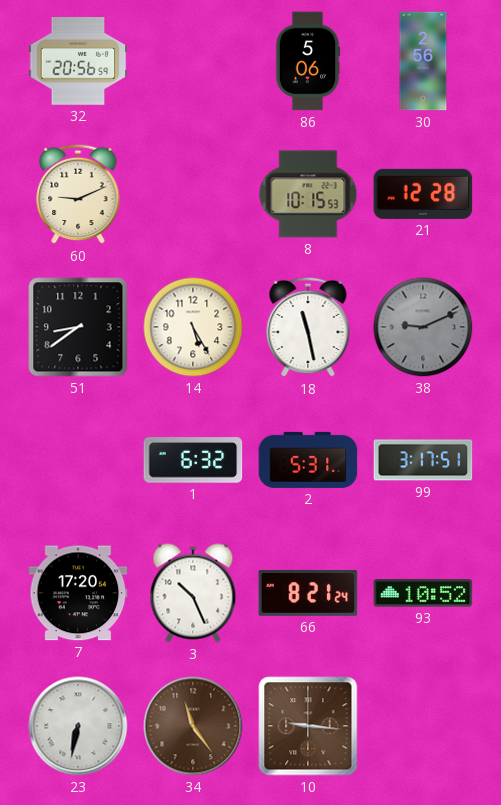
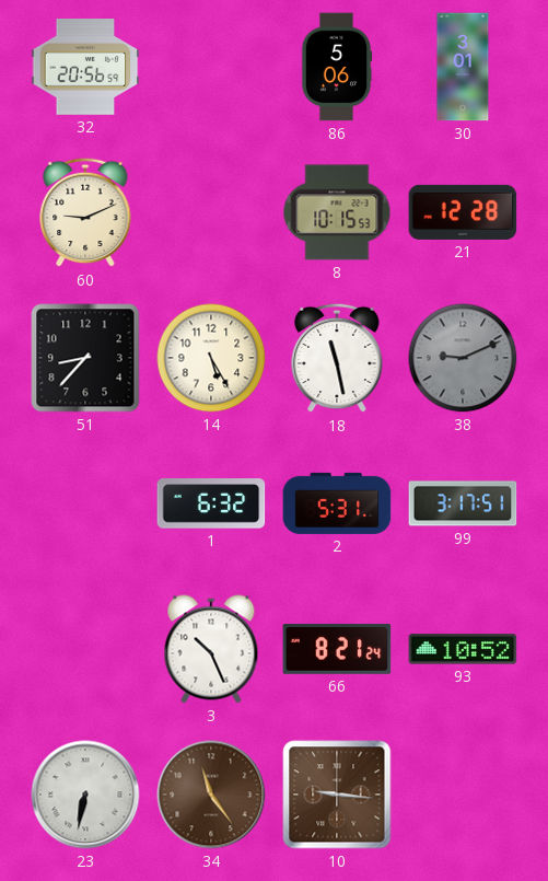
30: 2:56 -> 3:01 (463, 67)
51: 8:39 -> 8:37 (85, 358)
7: 17:20 -> none (78, 593)
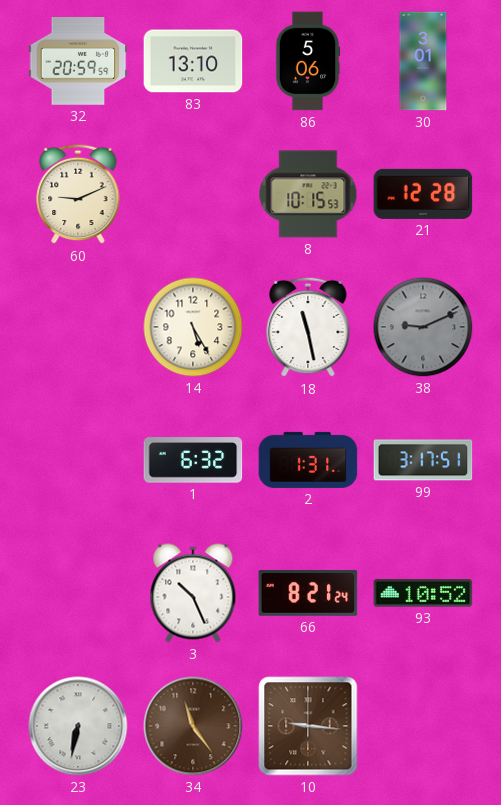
32: 20:56 -> 20:59 (78, 61)
83: none -> 13:10 (193, 61)
51: 8:37 -> none (85, 358)
2: 5:31 -> 1:31 (308, 460)
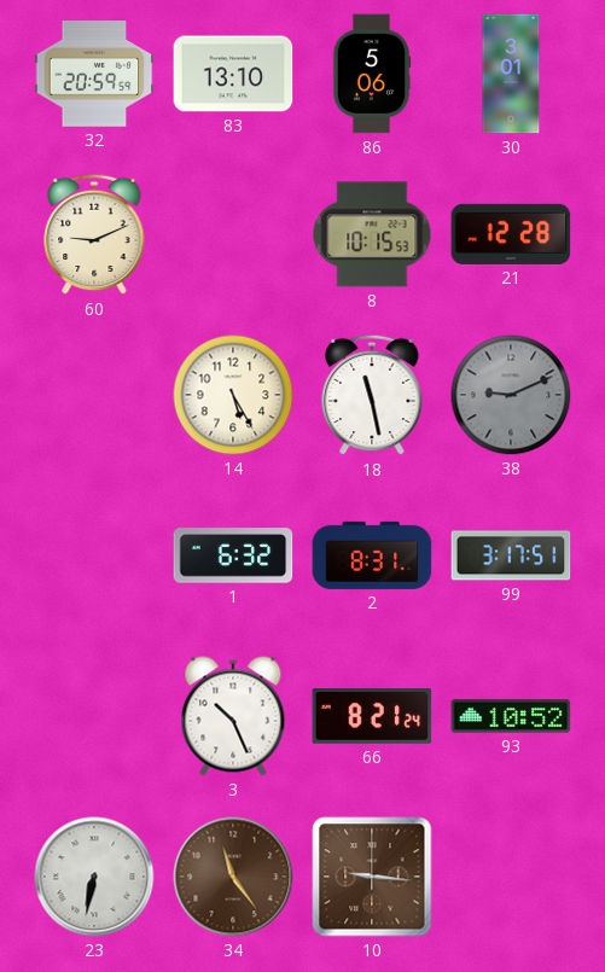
2: 1:31 -> 8:31 (372, 555)
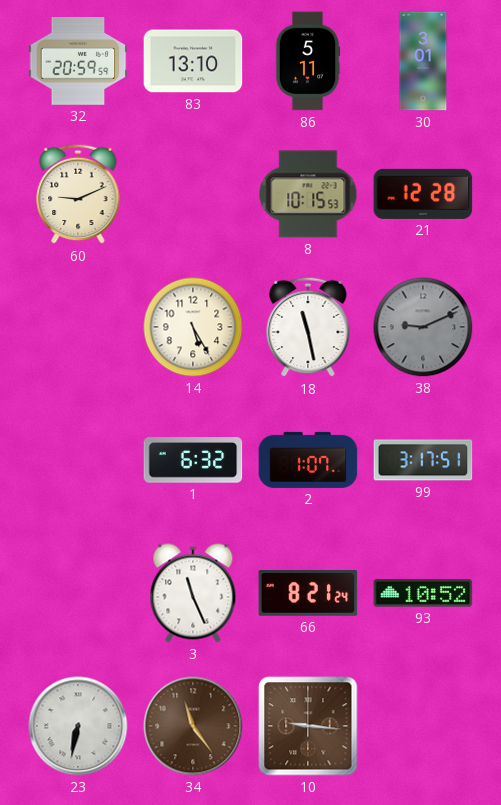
86: 5:06 -> 5:11 (308, 61)
2: 8:31 -> 1:07 (308, 460)
3: 10:26 -> 11:26 (193, 593)
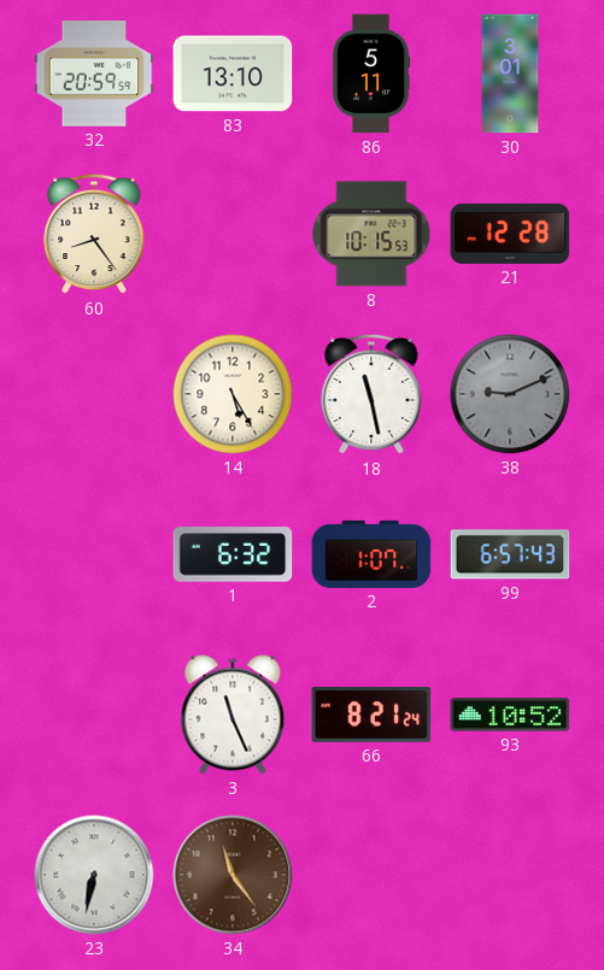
60: 9:11 -> 8:24 (94, 234)
99: 3:17 -> 6:57 (510, 554)
10: 9:16 -> none (308, 726)
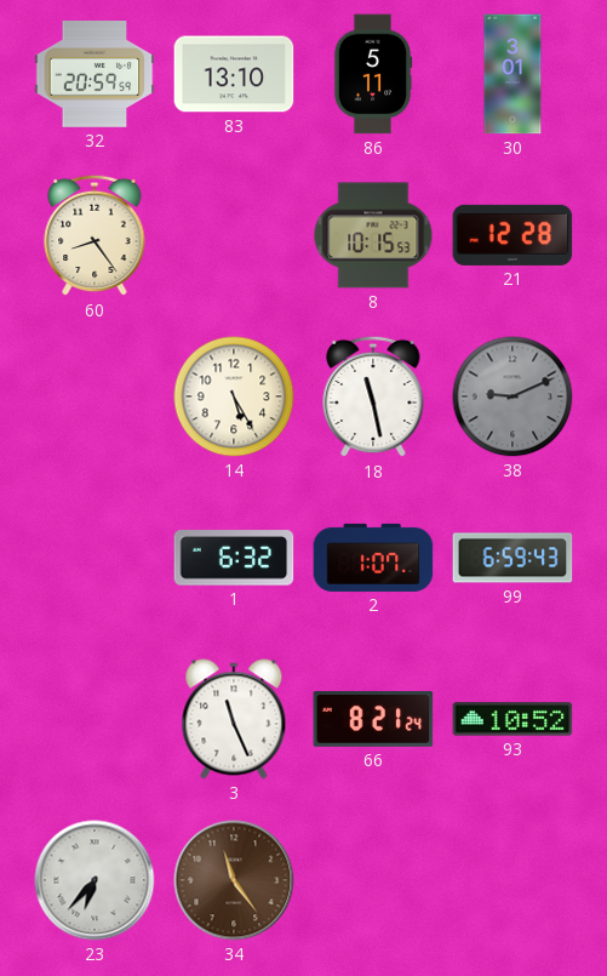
99: 6:57 -> 6:59 (512, 558)
23: 6:32 -> 6:37 (95, 880)
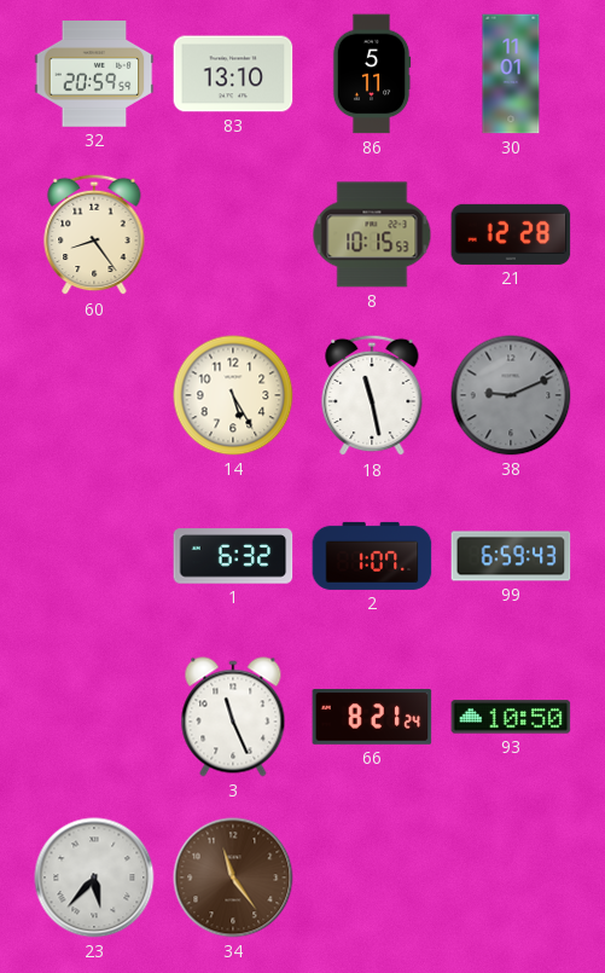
30: 3:01 -> 11:01 (511, 74)
93: 10:52 -> 10:50 (511, 717)
23: 6:37 -> 5:37 (94, 878)
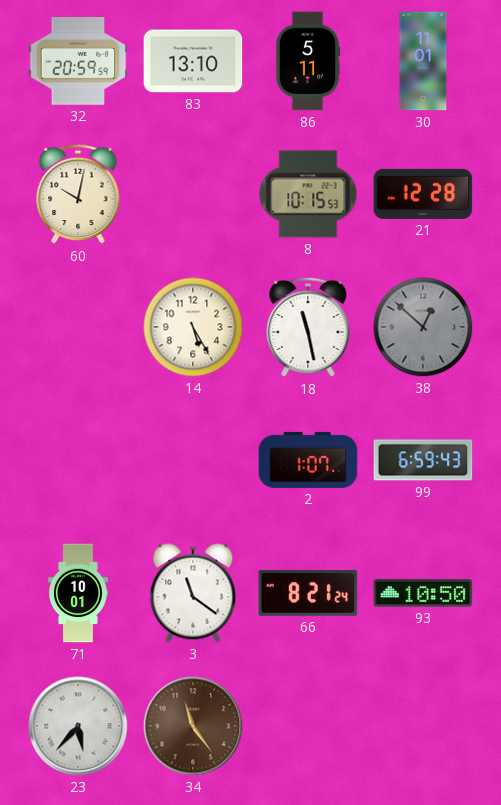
60: 8:24 -> 10:02 (78, 194)
38: 9:11 -> 12:52 (423, 327)
1: 6:32 -> none (233, 556)
71: none -> 10:01 (78, 593)
3: 11:26 -> 11:21 (193, 593)
